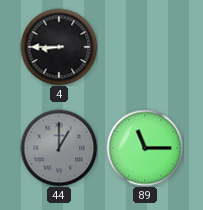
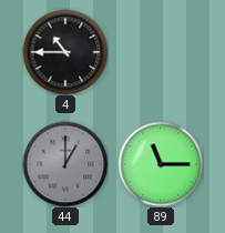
4: 8:45 -> 10:45 (65, 52)
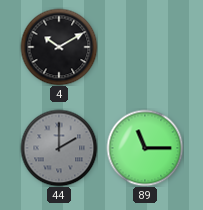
4: 10:45 -> 10:10 (59, 47)
44: 1:00 -> 2:00 (59, 148)
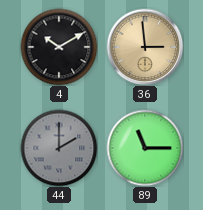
36: none -> 2:59 (145, 47)
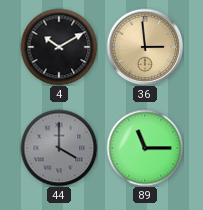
44: 2:00 -> 4:00 (59, 148)
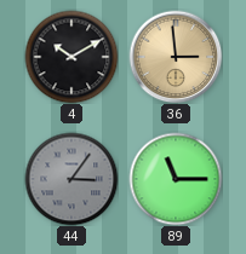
44: 4:00 -> 3:06 (71, 179)
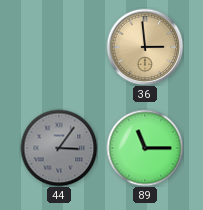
4: 10:10 -> none (71, 57)
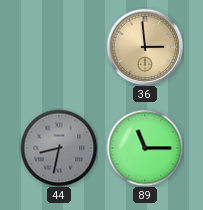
44: 3:06 -> 8:32 (59, 148)
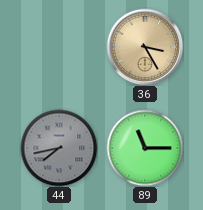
36: 2:59 -> 3:25 (145, 47)
44: 8:32 -> 7:43 (59, 148)
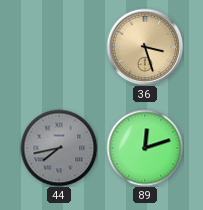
36: 3:25 -> 3:27 (145, 47)
89: 11:15 -> 12:12 (145, 148)
